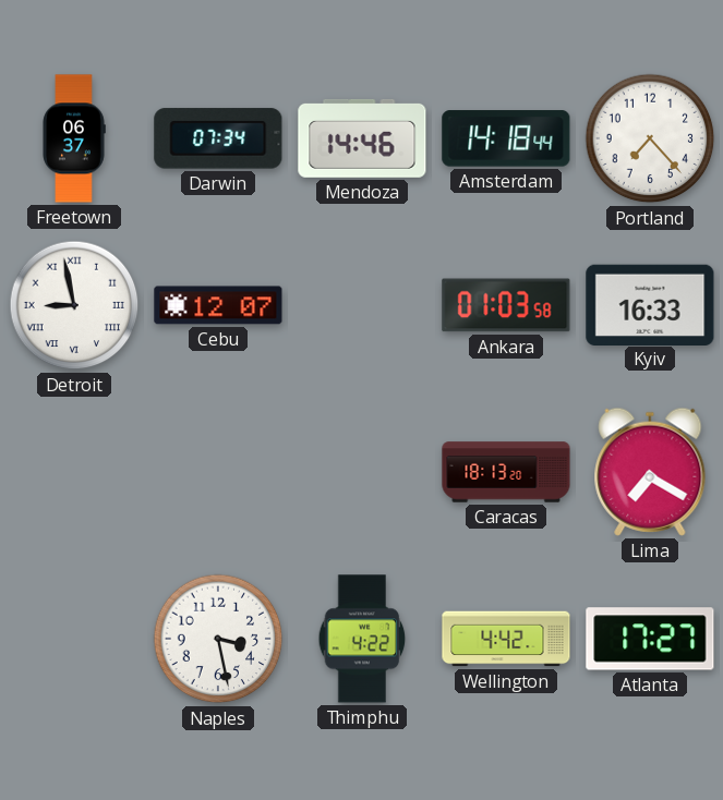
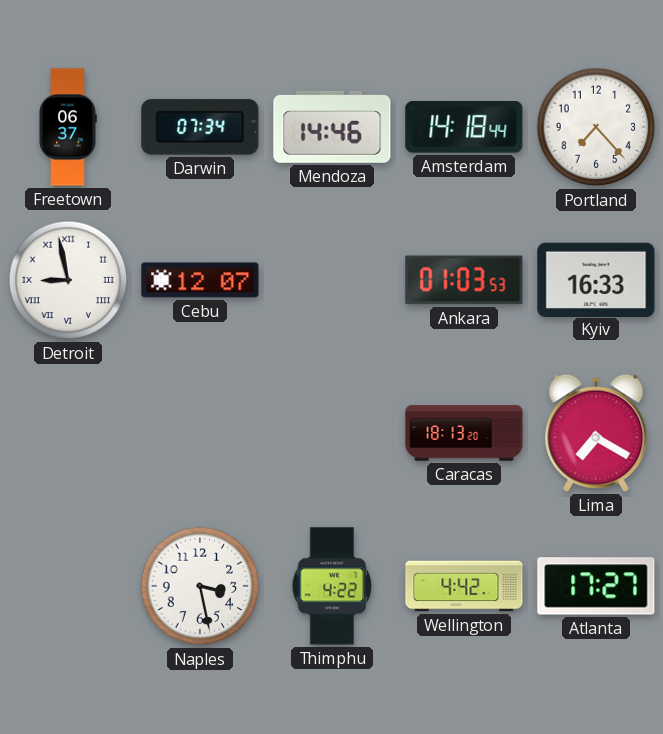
Ankara: 01:03:58 -> 01:03:53 (464, 280)
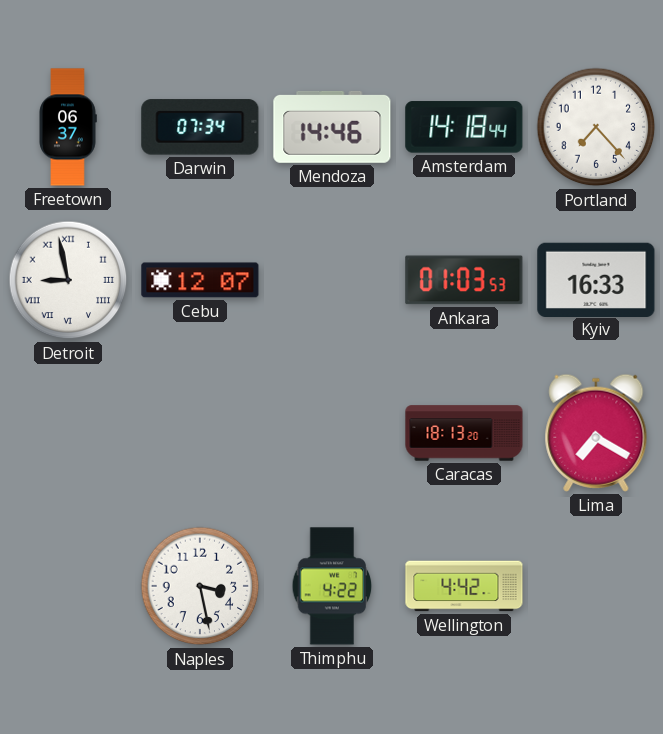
Atlanta: 17:27 -> none (596, 586)
